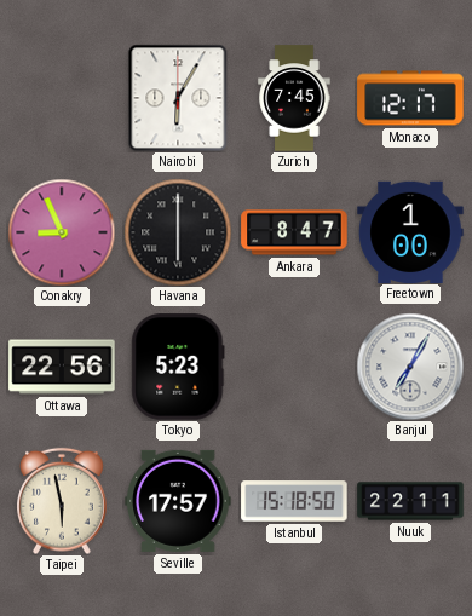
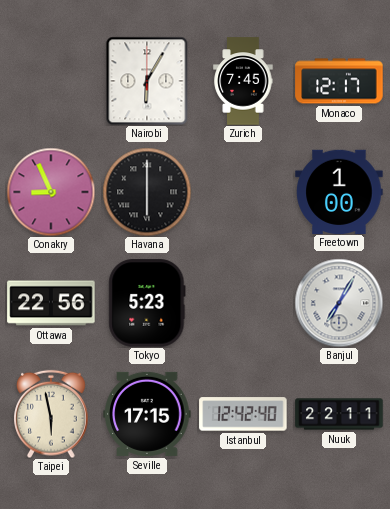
Ankara: 8:47 -> none (294, 232)
Seville: 17:57 -> 17:15 (147, 414)
Istanbul: 15:18 -> 12:42 (243, 414)
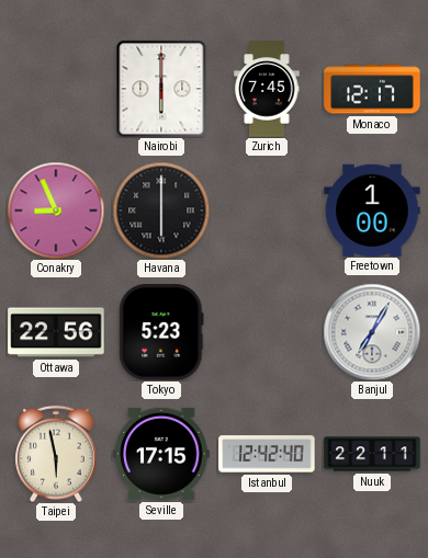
Nairobi: 6:05 -> 6:00 (161, 89)
